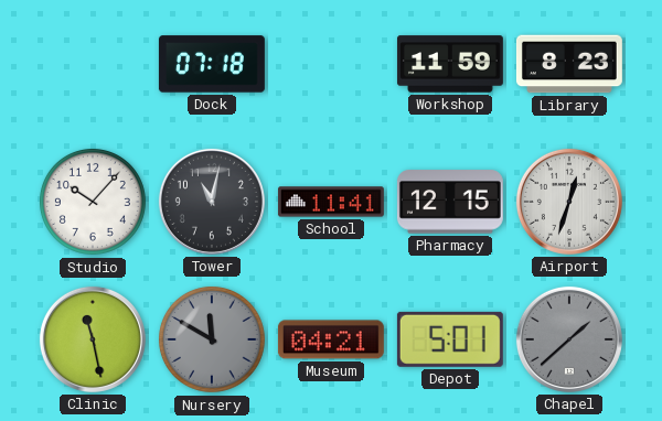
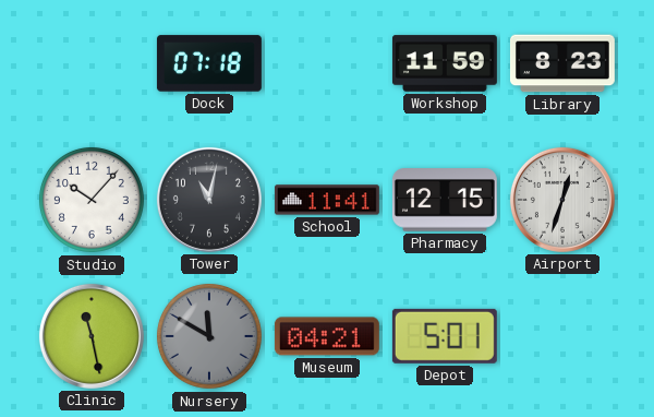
Chapel: 1:38 -> none (569, 339)
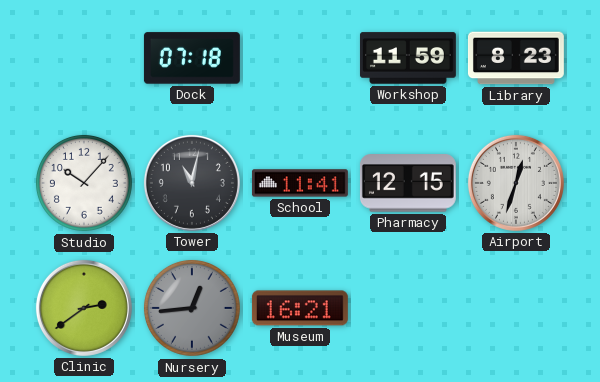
Clinic: 11:28 -> 2:39 (84, 308)
Nursery: 11:50 -> 12:44 (192, 308)
Museum: 04:21 -> 16:21 (300, 308)
Depot: 5:01 -> none (445, 336)
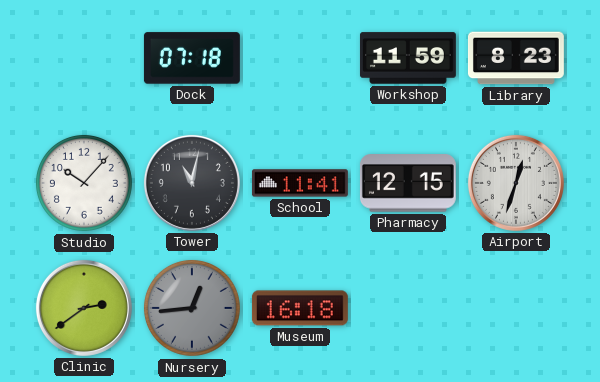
Museum: 16:21 -> 16:18 (300, 308)
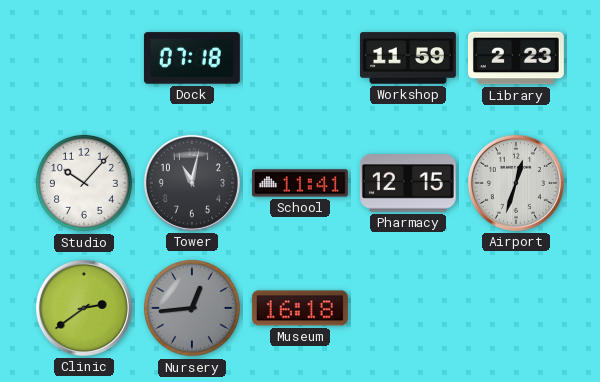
Library: 8:23 -> 2:23 (516, 58)
